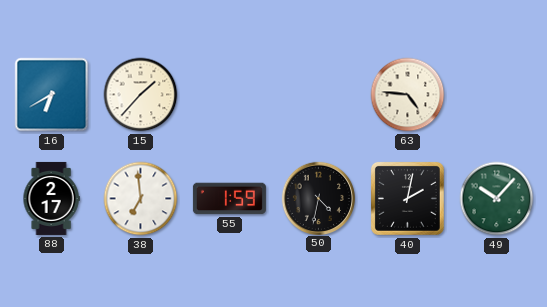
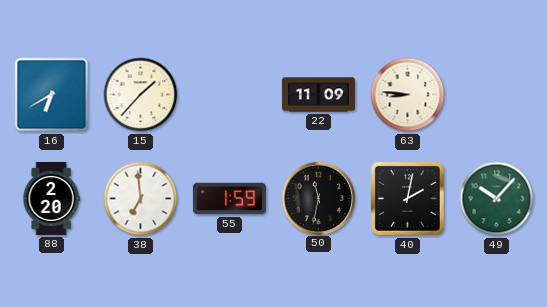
22: none -> 11:09 (318, 95)
63: 4:46 -> 8:46 (408, 95)
88: 2:17 -> 2:20 (51, 198)
50: 4:32 -> 11:32 (318, 198)
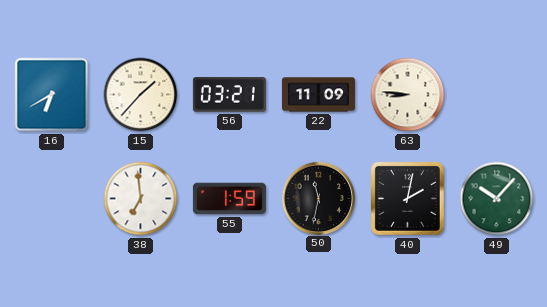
56: none -> 03:21 (229, 95)
88: 2:20 -> none (51, 198)
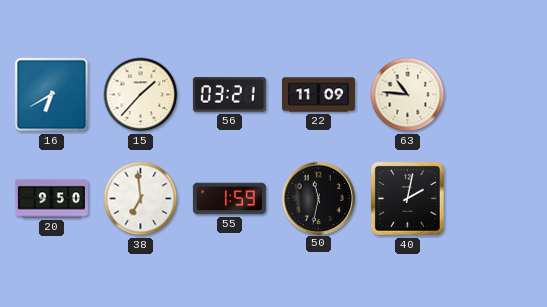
63: 8:46 -> 10:46 (408, 95)
20: none -> 9:50 (51, 199)
49: 10:07 -> none (497, 199)
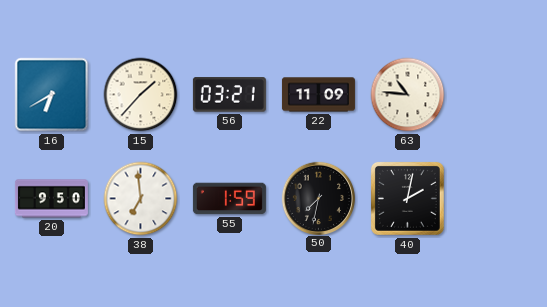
50: 11:32 -> 7:32 (318, 198)
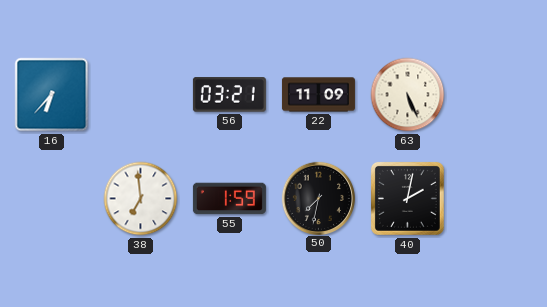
16: 6:40 -> 6:37 (52, 95)
15: 1:37 -> none (141, 95)
63: 10:46 -> 5:26 (408, 95)
20: 9:50 -> none (51, 199)
